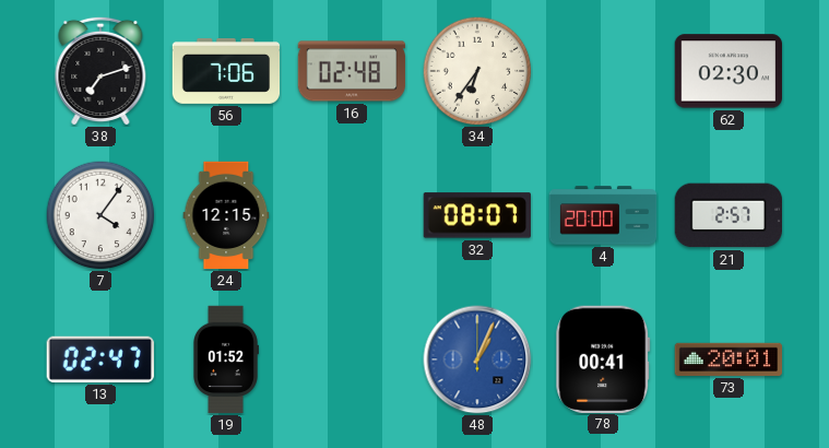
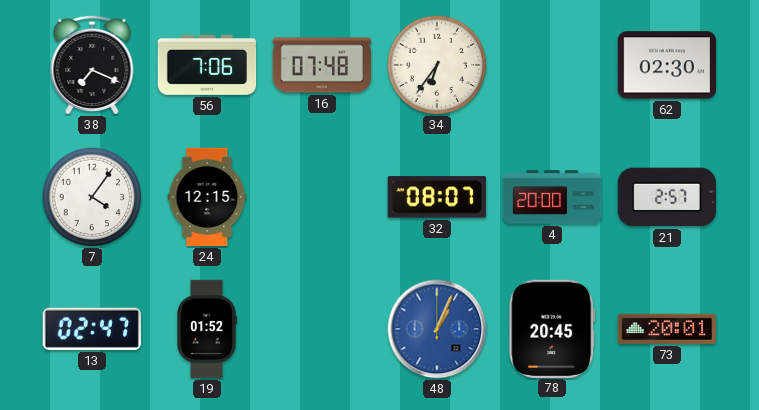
38: 7:12 -> 7:19 (92, 64)
16: 02:48 -> 07:48 (322, 65)
78: 00:41 -> 20:45 (552, 328)
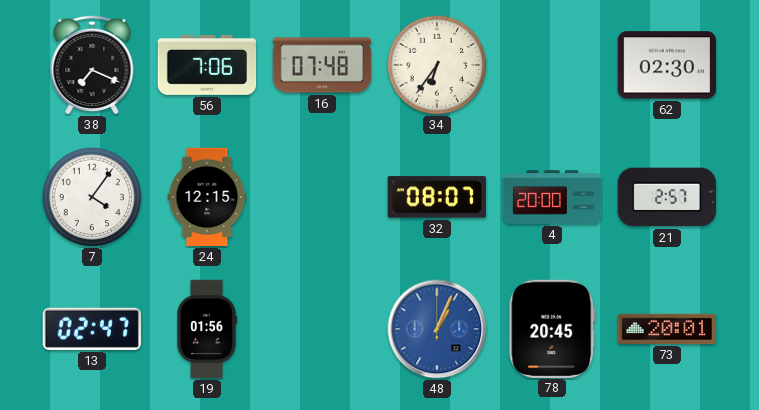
19: 01:52 -> 01:56 (207, 329)
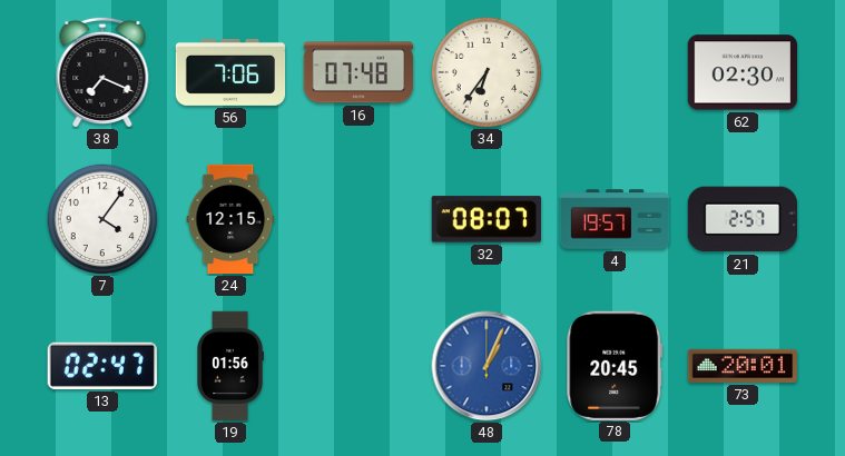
4: 20:00 -> 19:57 (615, 219)
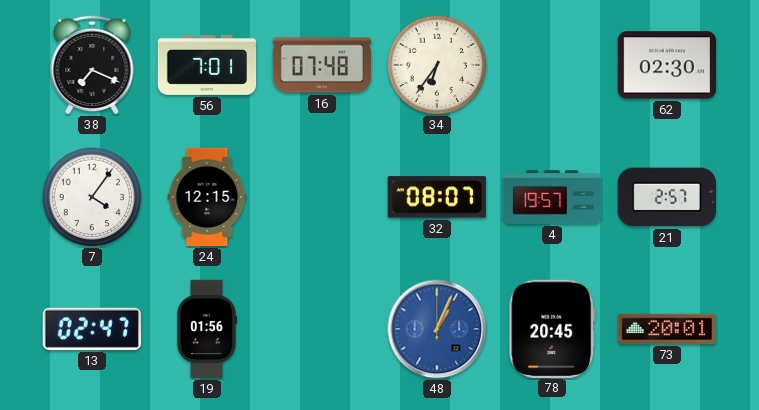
56: 7:06 -> 7:01 (207, 66)
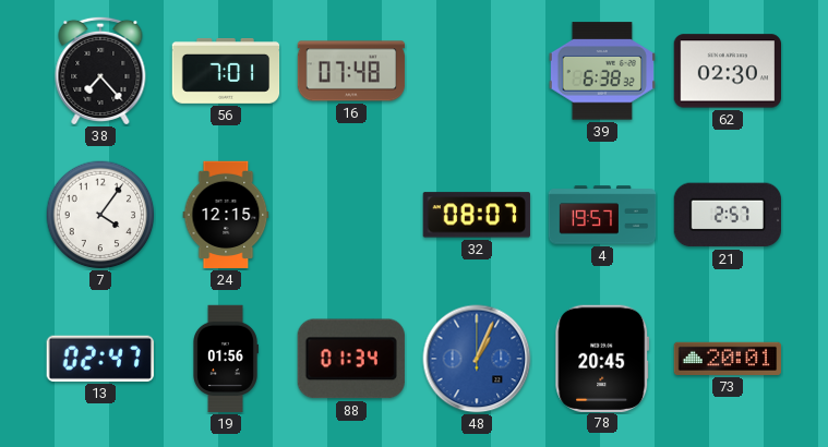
38: 7:19 -> 7:23 (100, 70)
34: 6:36 -> none (437, 65)
39: none -> 6:38 (601, 71)
88: none -> 01:34 (351, 359)
